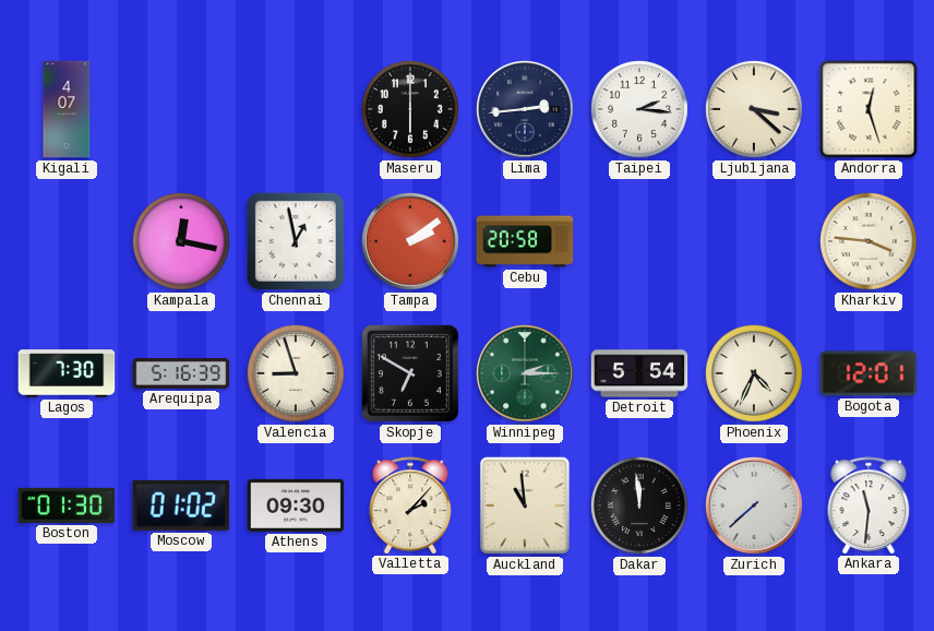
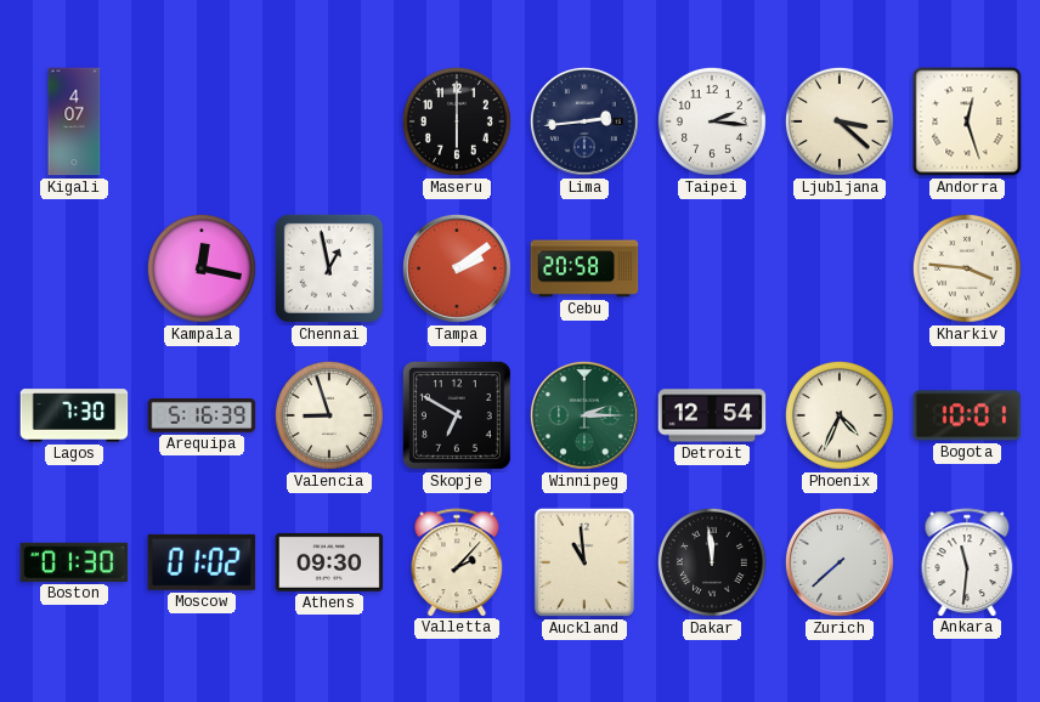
Detroit: 5:54 -> 12:54 (712, 415)
Bogota: 12:01 -> 10:01 (967, 415)
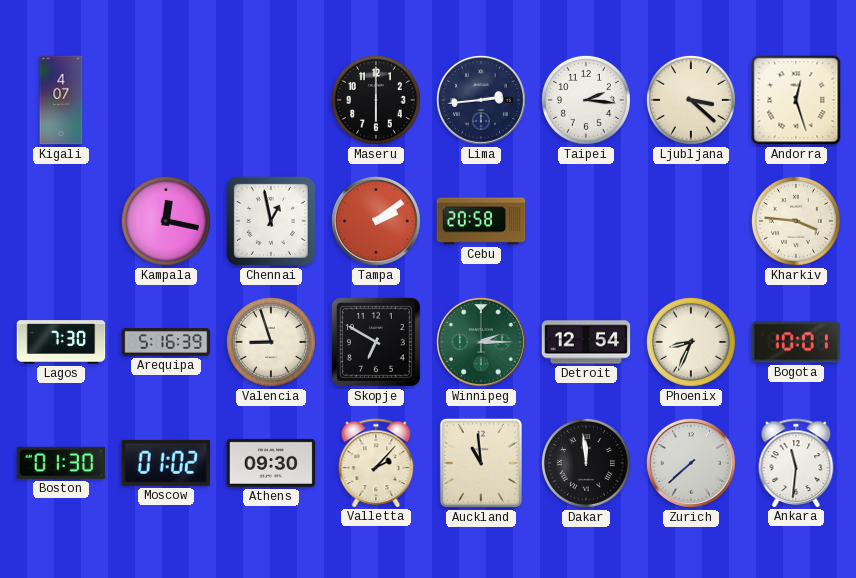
Phoenix: 4:34 -> 8:34 (691, 342)
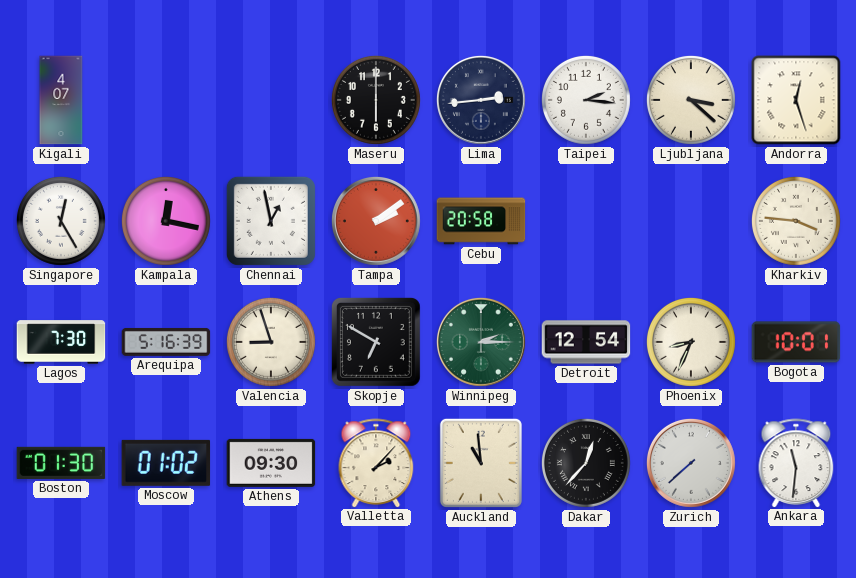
Singapore: none -> 12:25 (61, 221)
Dakar: 11:59 -> 12:37 (586, 463)
